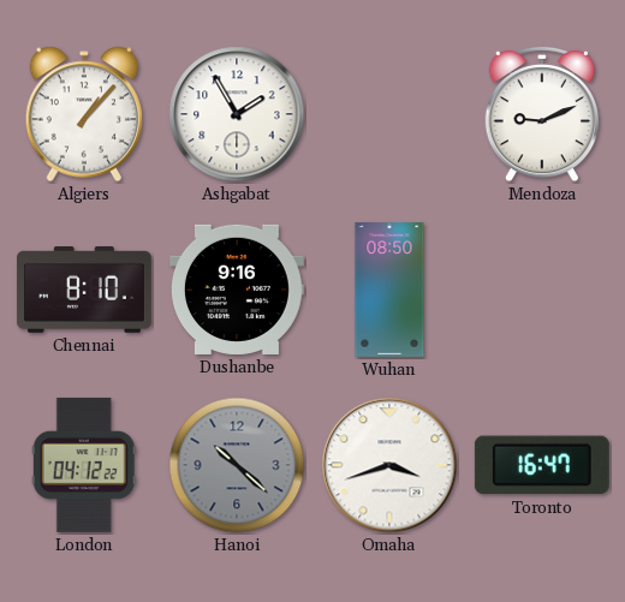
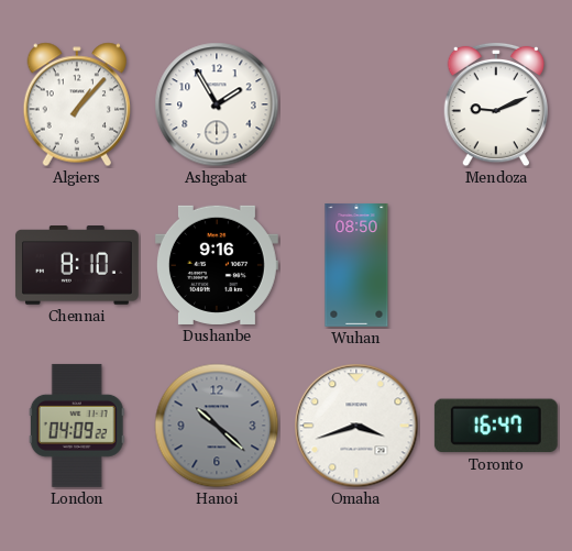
London: 04:12 -> 04:09 (77, 426)
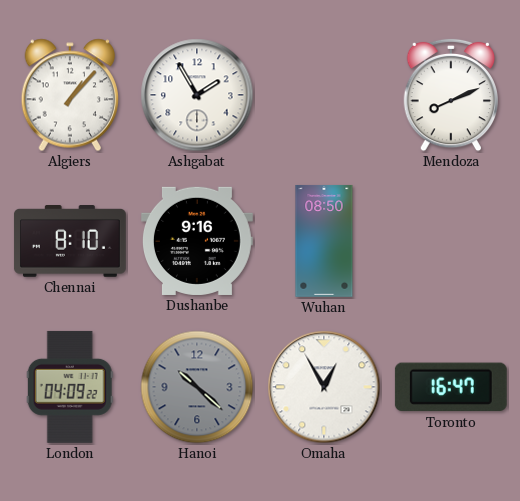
Mendoza: 9:11 -> 8:11 (450, 95)
Omaha: 3:42 -> 12:55 (324, 387)
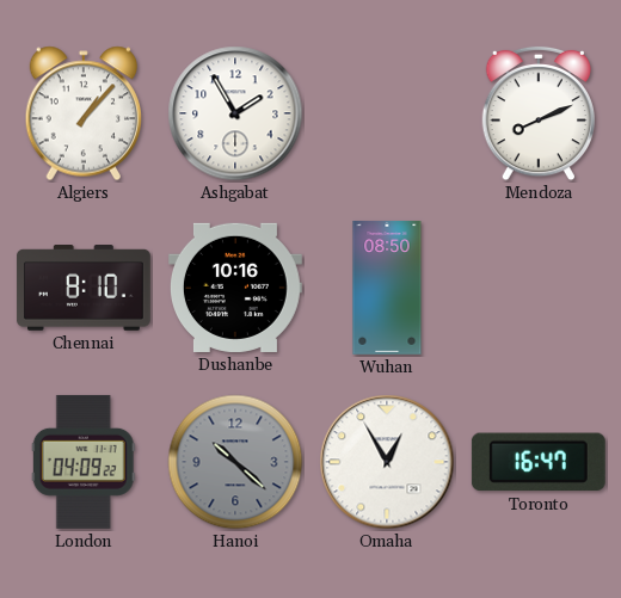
Dushanbe: 9:16 -> 10:16 (235, 288)
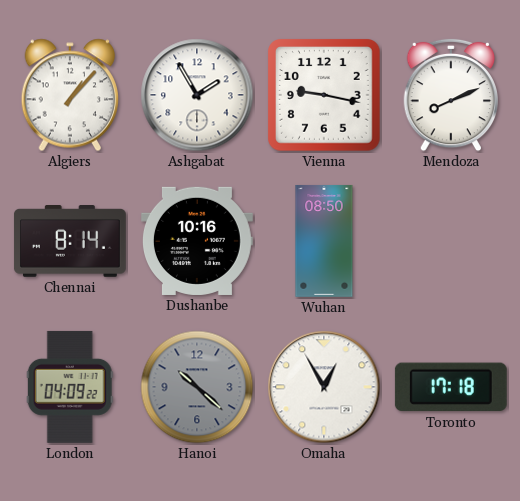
Vienna: none -> 9:17 (324, 95)
Chennai: 8:10 -> 8:14 (70, 242)
Toronto: 16:47 -> 17:18 (451, 387)
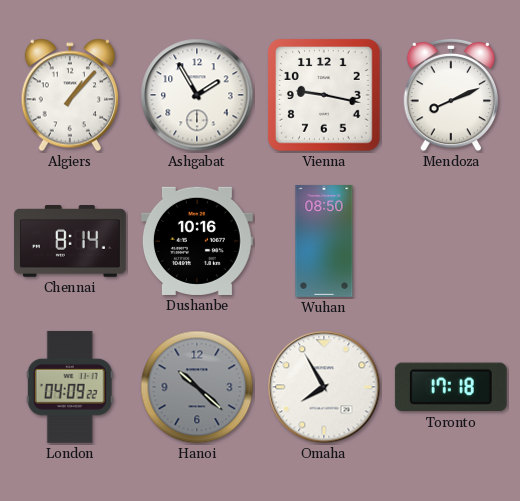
Omaha: 12:55 -> 7:55 (324, 387)
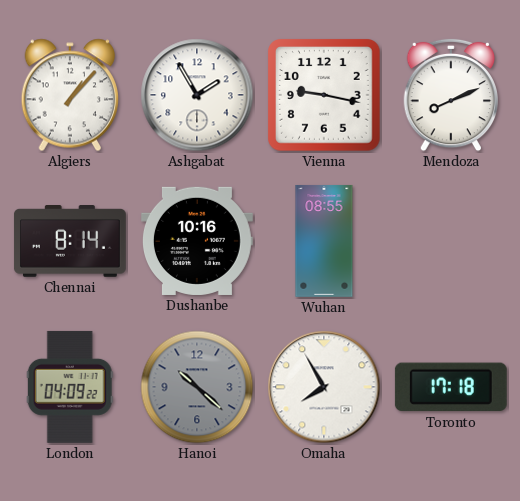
Wuhan: 08:50 -> 08:55 (324, 241)
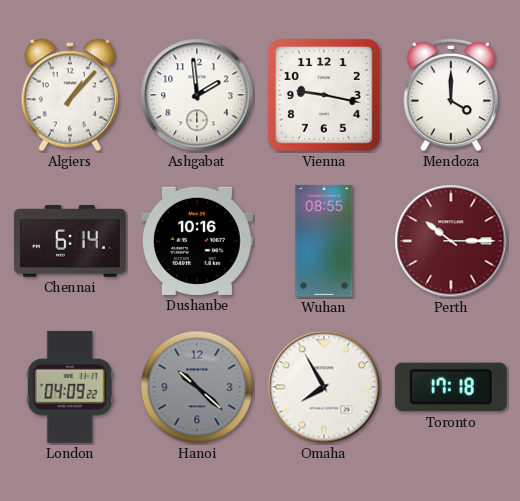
Ashgabat: 1:55 -> 1:59 (197, 95)
Mendoza: 8:11 -> 4:00 (450, 95)
Chennai: 8:14 -> 6:14 (70, 242)
Perth: none -> 10:15 (451, 241)
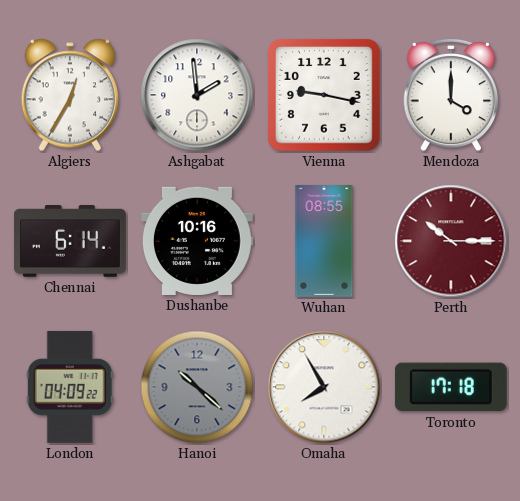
Algiers: 1:07 -> 12:35 (69, 95)
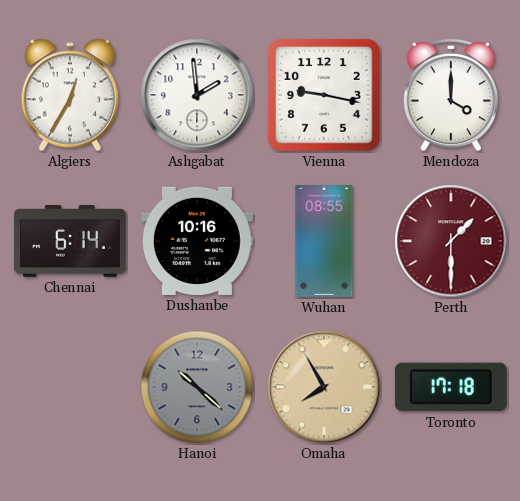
Perth: 10:15 -> 1:30 (451, 241)
London: 04:09 -> none (70, 387)
Omaha dial: white -> champagne (324, 387)
